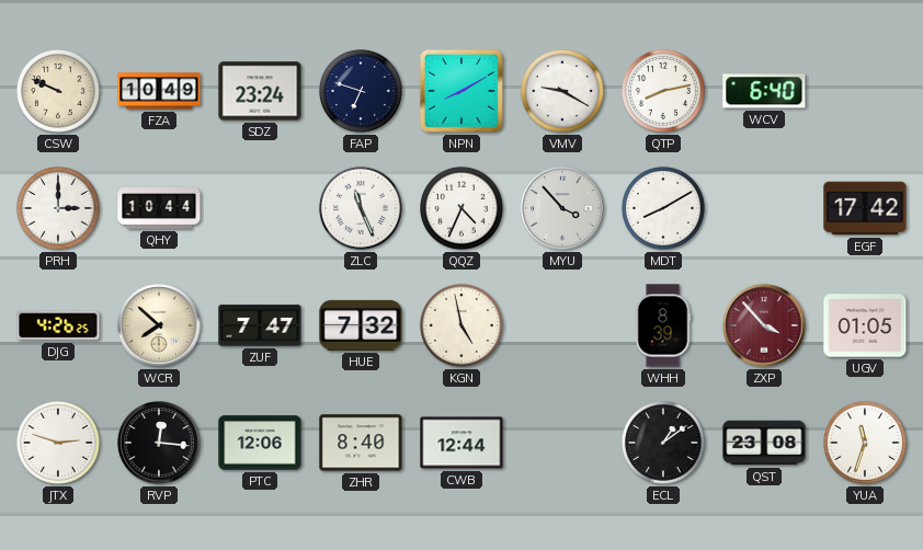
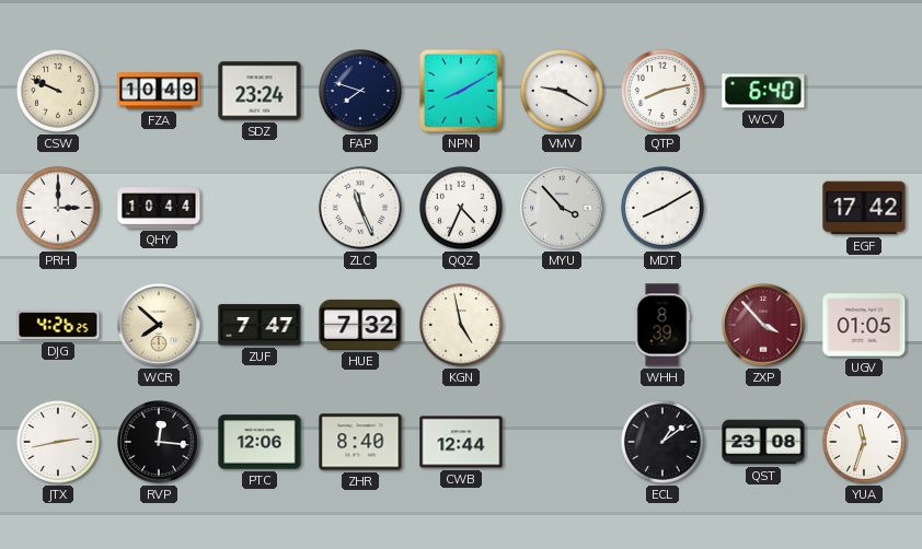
FAP: 6:48 -> 7:48 (360, 91)
JTX: 2:48 -> 2:43 (58, 442)
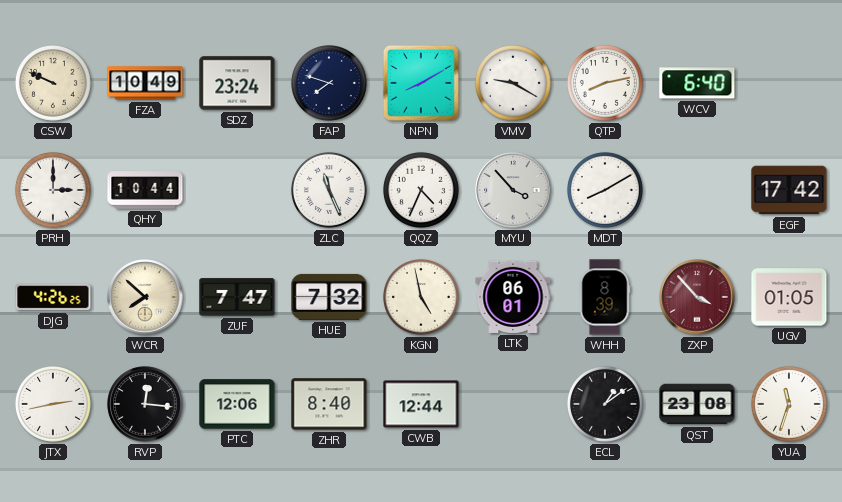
LTK: none -> 06:01 (513, 297)
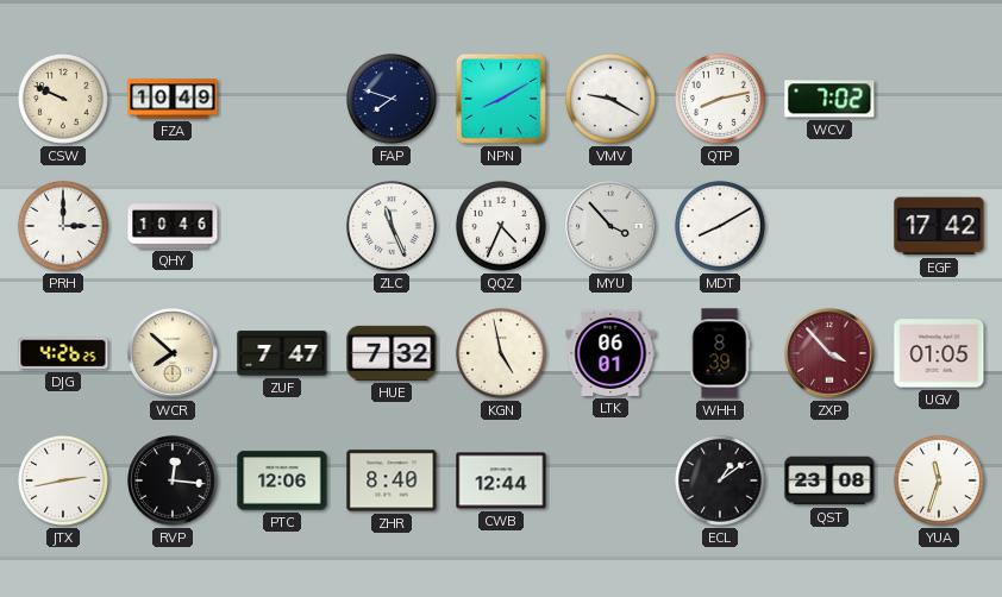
SDZ: 23:24 -> none (237, 83)
WCV: 6:40 -> 7:02 (829, 99)
QHY: 10:44 -> 10:46 (173, 226)
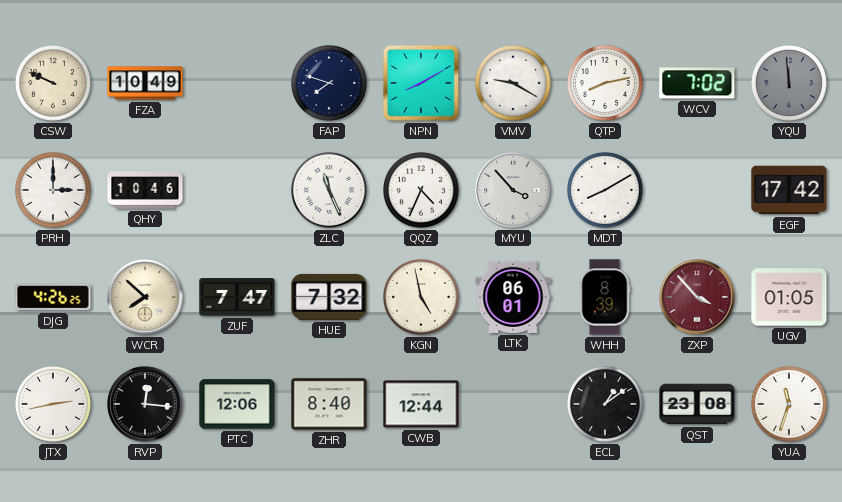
YQU: none -> 11:59 (789, 83)
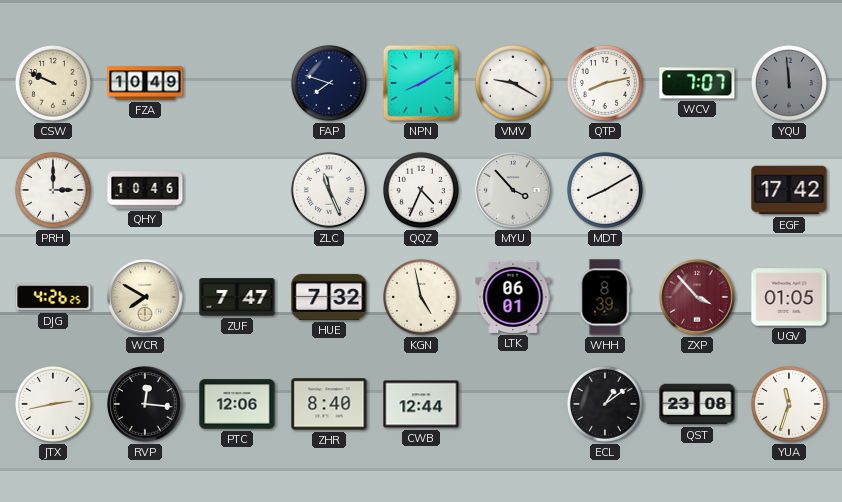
WCV: 7:02 -> 7:07 (697, 83)
WCR: 7:52 -> 7:50 (145, 297)
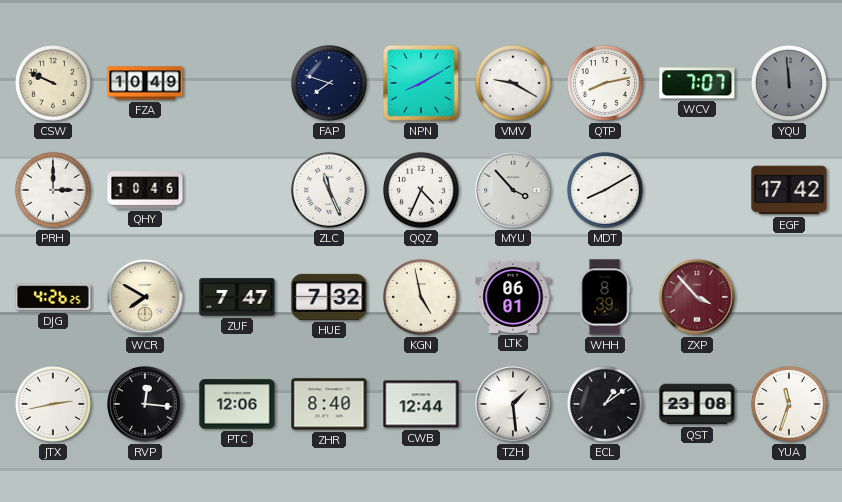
UGV: 01:05 -> none (789, 297)
TZH: none -> 1:29 (513, 404)
